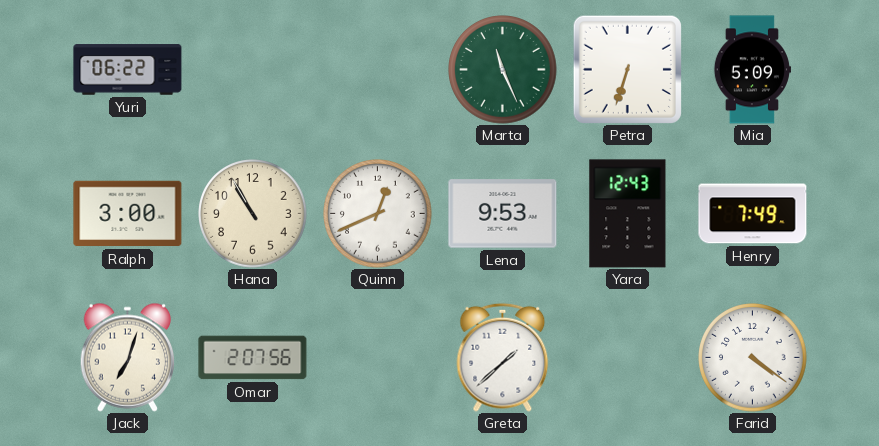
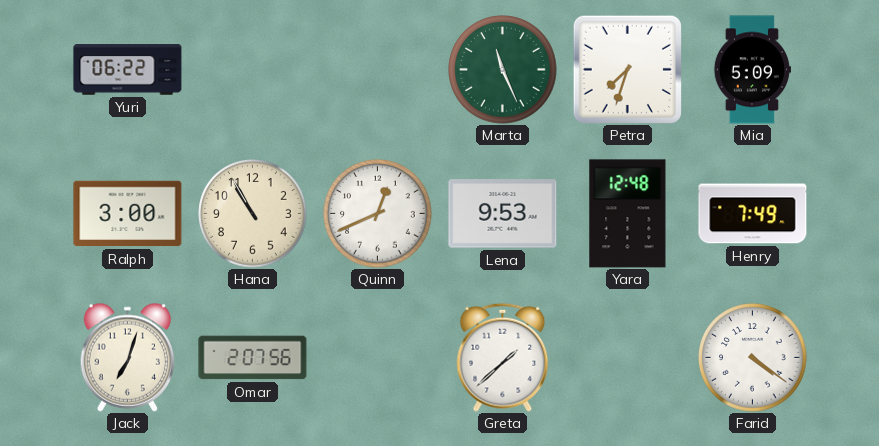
Petra: 6:33 -> 7:33 (627, 69)
Yara: 12:43 -> 12:48 (628, 214)
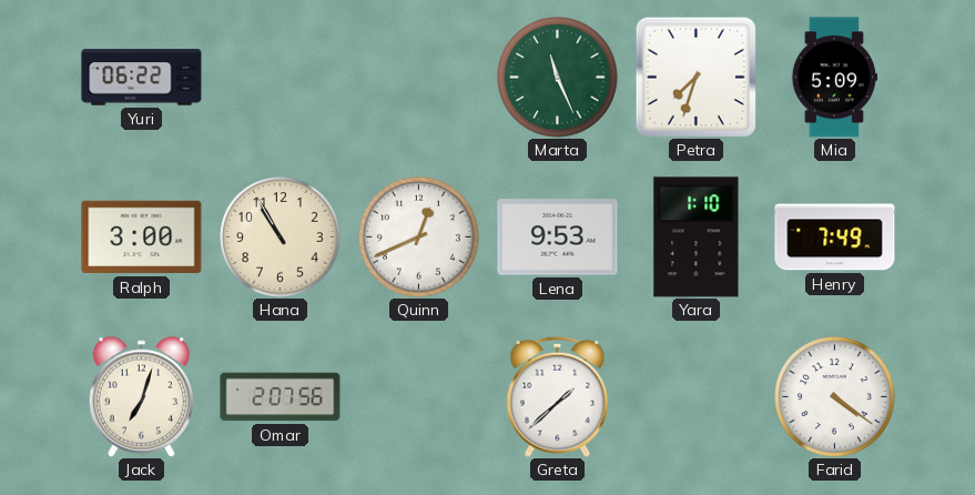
Yara: 12:48 -> 1:10 (697, 238)
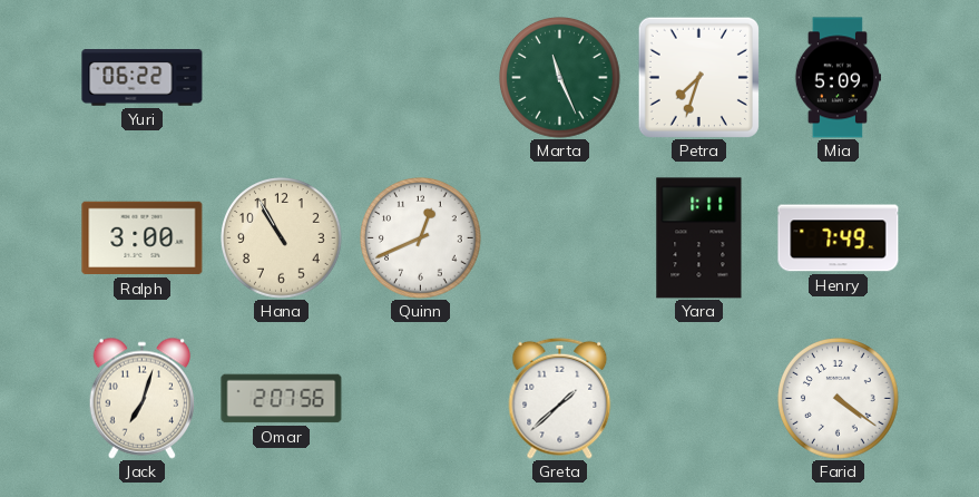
Lena: 9:53 -> none (558, 238)
Yara: 1:10 -> 1:11 (699, 238)
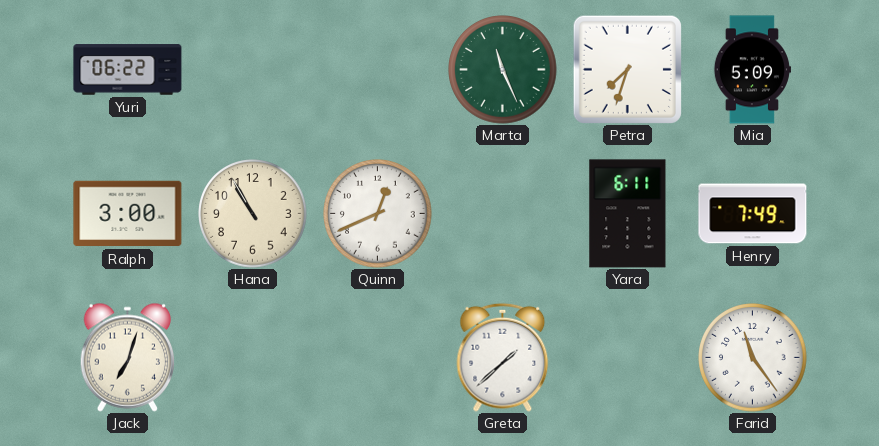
Yara: 1:11 -> 6:11 (628, 214)
Omar: 2:07 -> none (282, 399)
Farid: 4:21 -> 11:24 (753, 358)
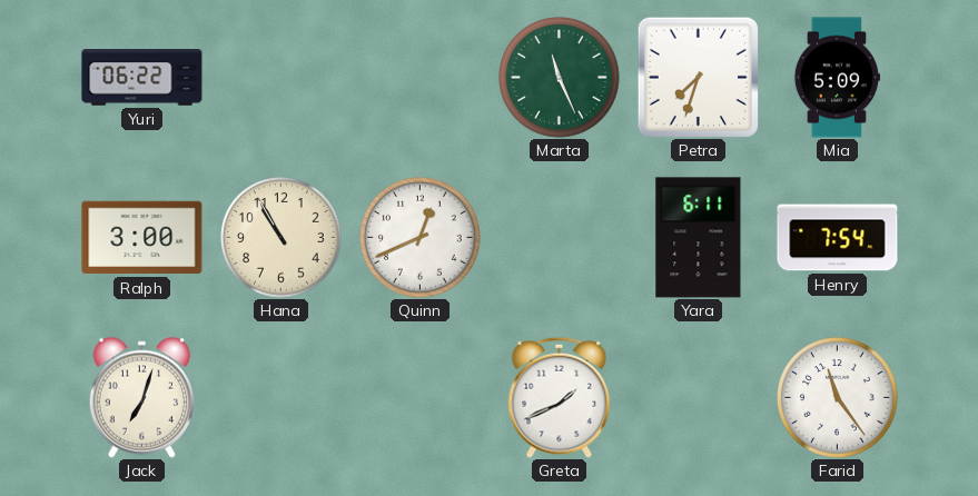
Henry: 7:49 -> 7:54 (838, 238)
Greta: 1:38 -> 1:41 (560, 397)
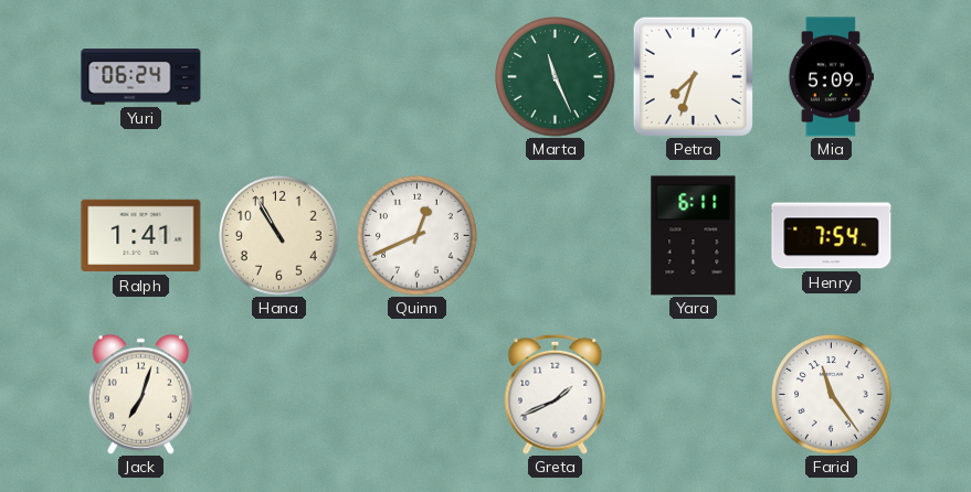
Yuri: 06:22 -> 06:24 (141, 77)
Ralph: 3:00 -> 1:41 (141, 236)
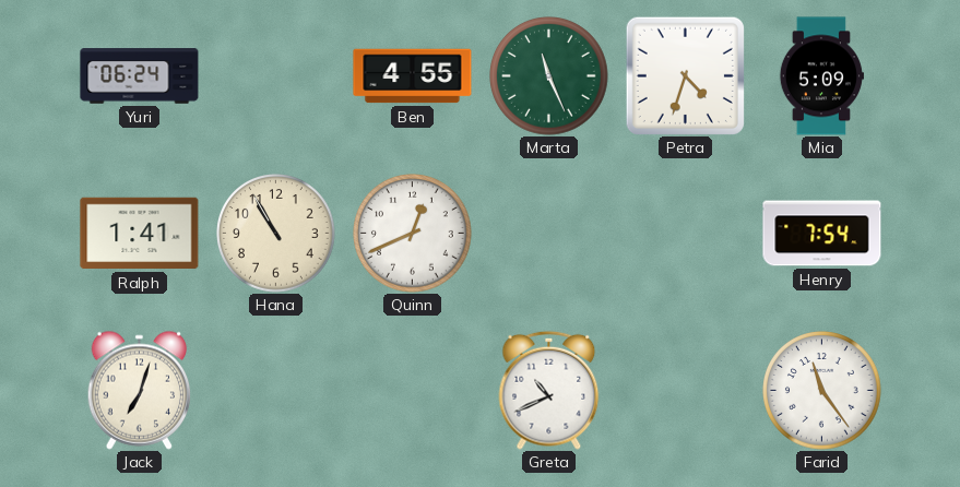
Ben: none -> 4:55 (413, 76)
Petra: 7:33 -> 4:33 (685, 75)
Yara: 6:11 -> none (694, 236)
Greta: 1:41 -> 10:41 (549, 390)
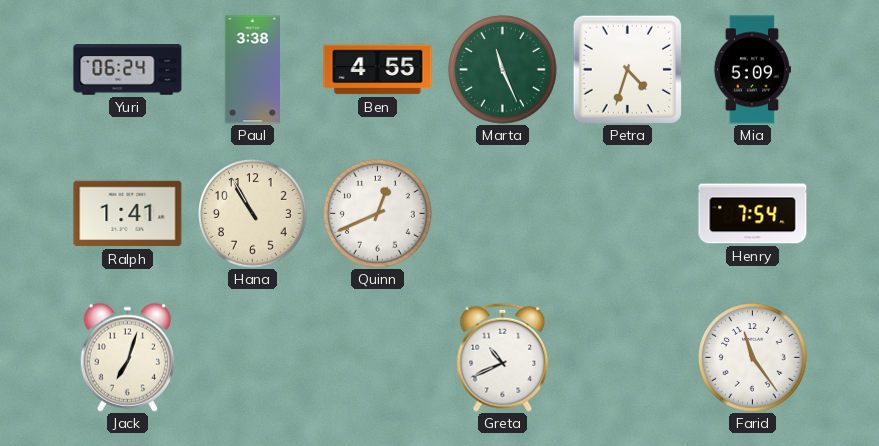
Paul: none -> 3:38 (252, 70)
